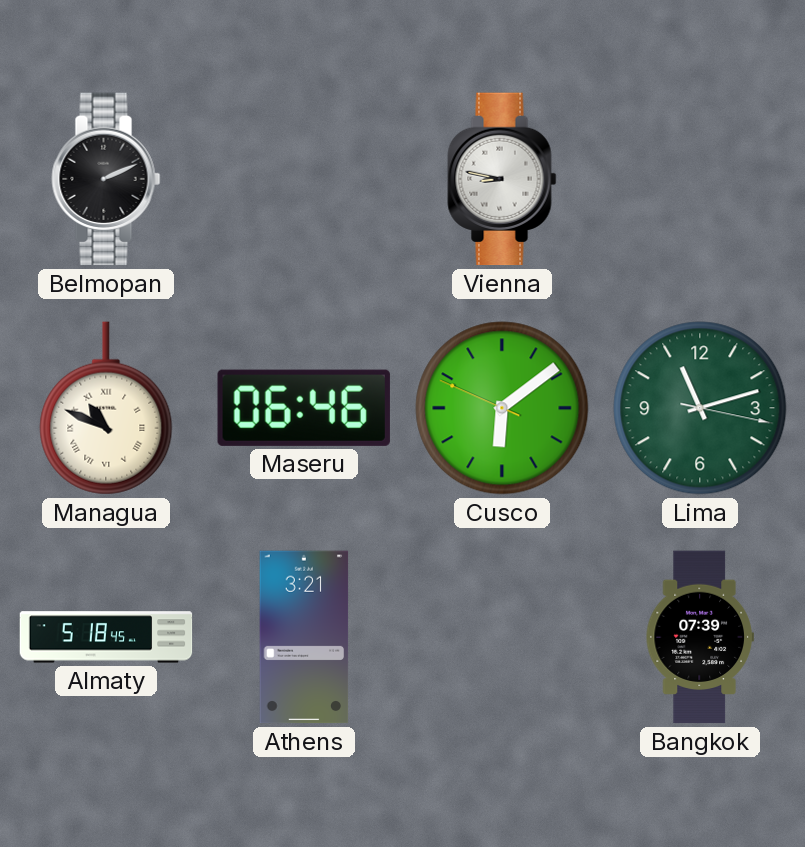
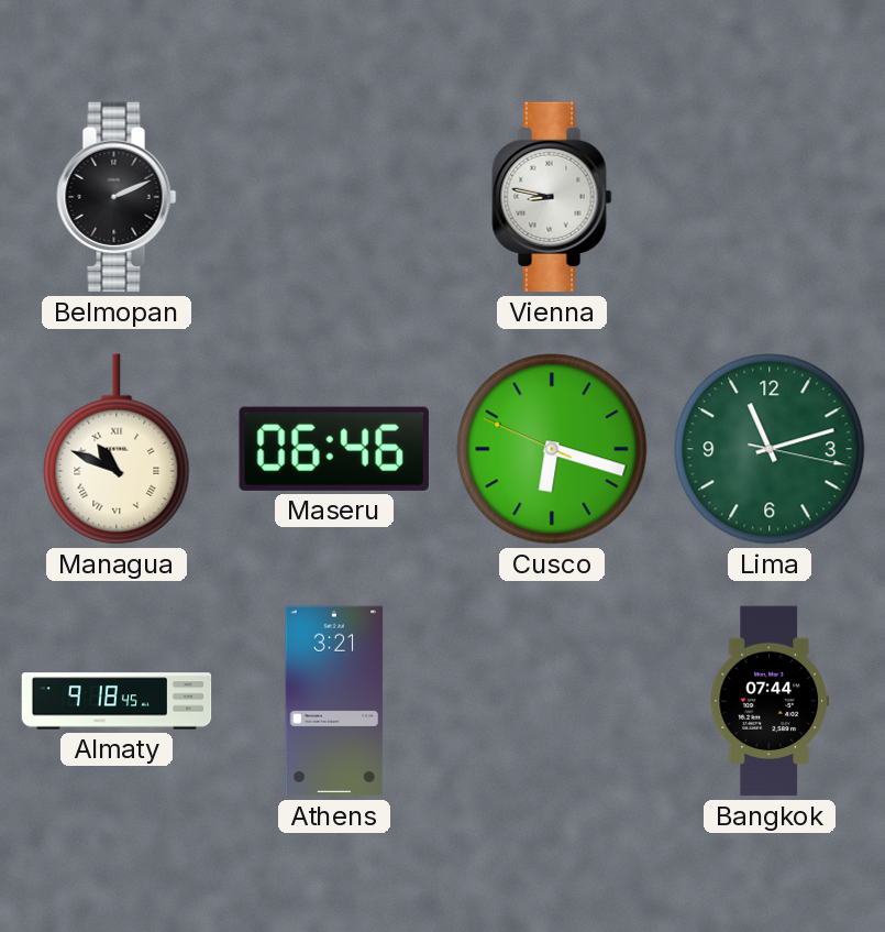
Cusco: 6:08 -> 6:17 (552, 449)
Almaty: 5:18 -> 9:18 (117, 701)
Bangkok: 07:39 -> 07:44 (770, 701)
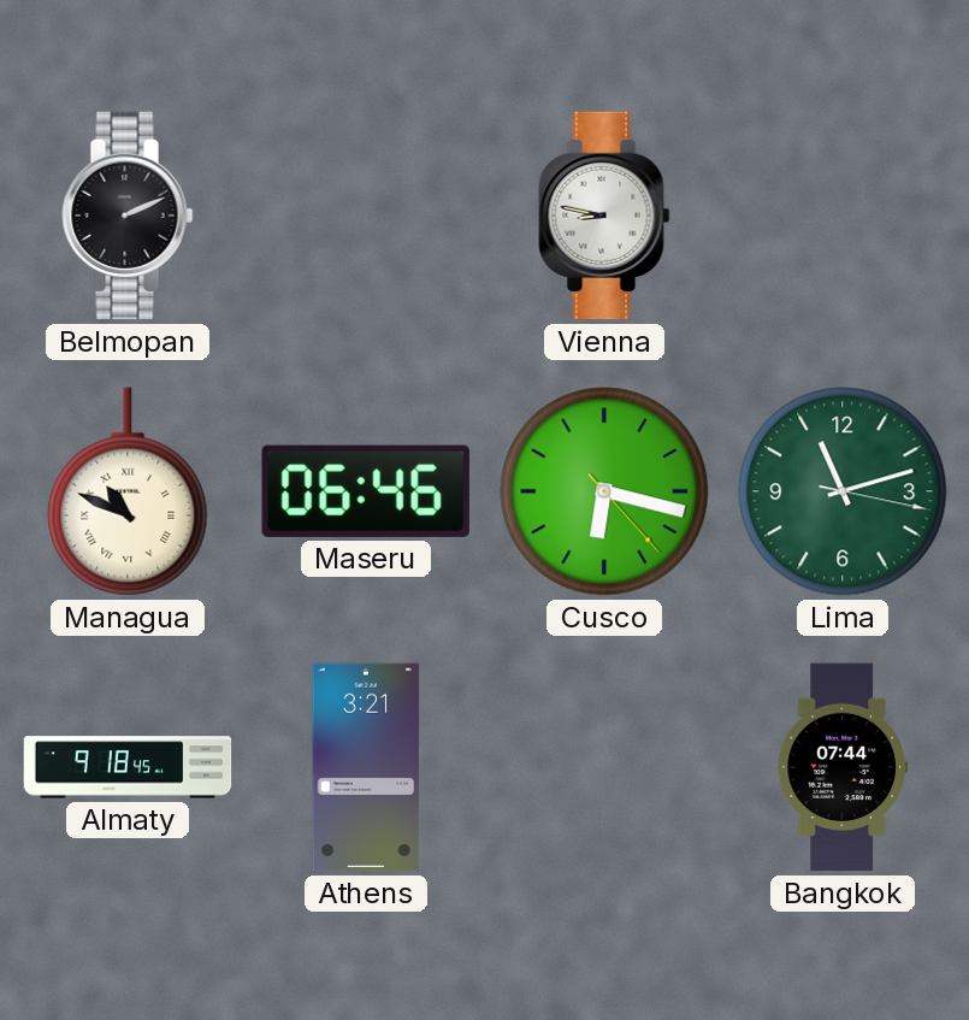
Cusco: 6:17:49 -> 6:17:23 (604, 491)
